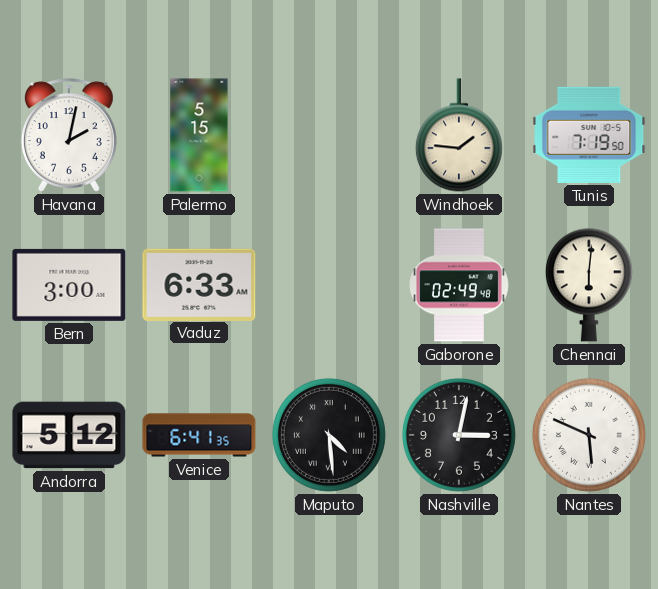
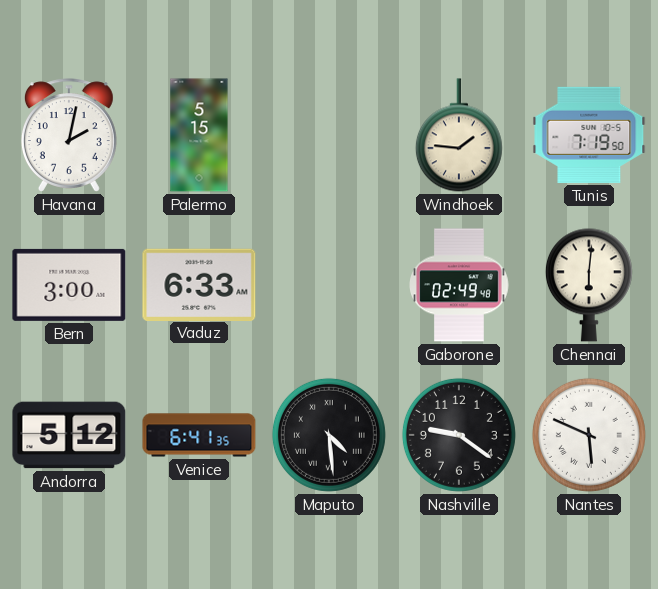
Nashville: 3:02 -> 9:21 (459, 435)
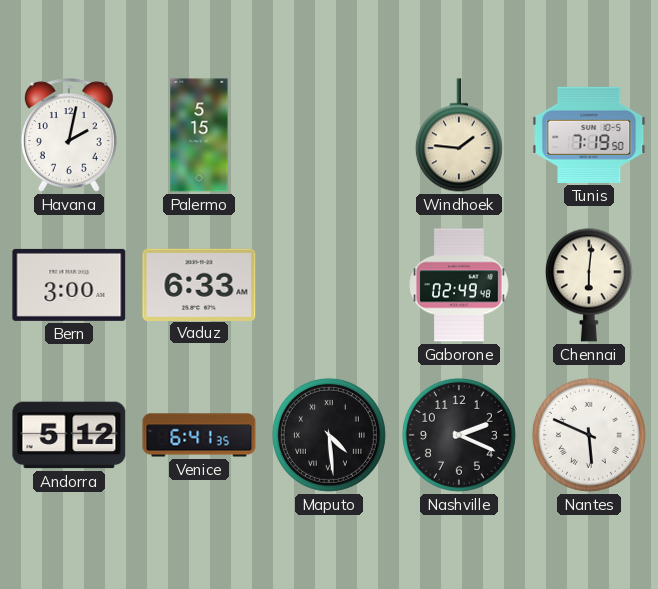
Nashville: 9:21 -> 2:19 (459, 435)
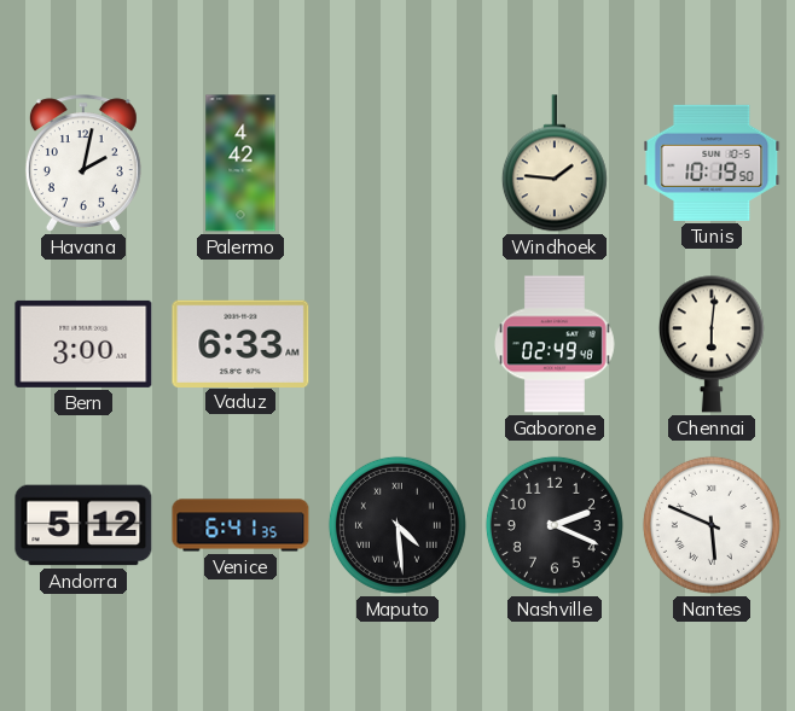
Palermo: 5:15 -> 4:42 (240, 163)
Tunis: 7:19 -> 10:19 (712, 163)
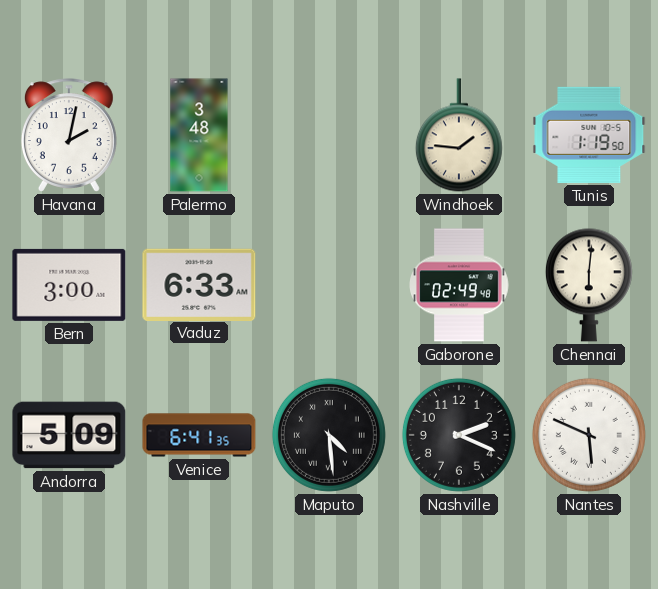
Palermo: 4:42 -> 3:48 (199, 135)
Tunis: 10:19 -> 1:19 (589, 135)
Andorra: 5:12 -> 5:09 (69, 435)
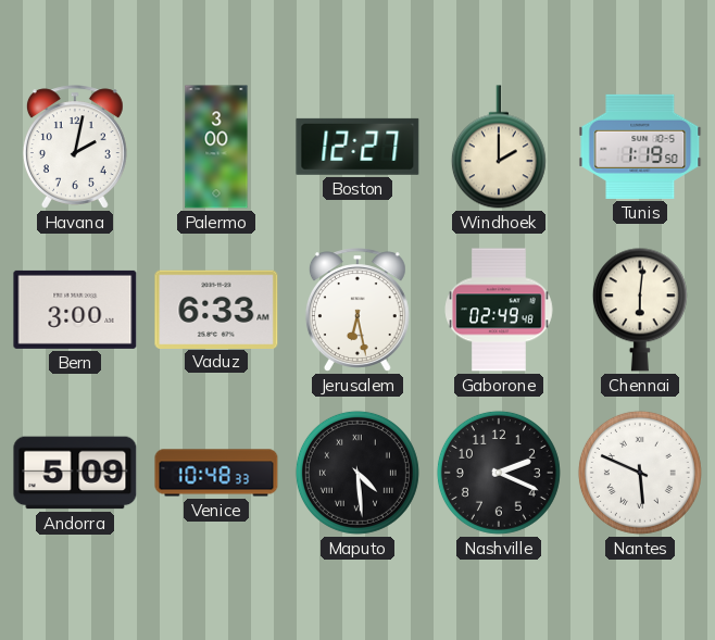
Palermo: 3:48 -> 3:00 (216, 147)
Boston: none -> 12:27 (357, 147)
Windhoek: 1:46 -> 2:00 (499, 147)
Jerusalem: none -> 6:28 (357, 310)
Venice: 6:41 -> 10:48 (216, 473)
